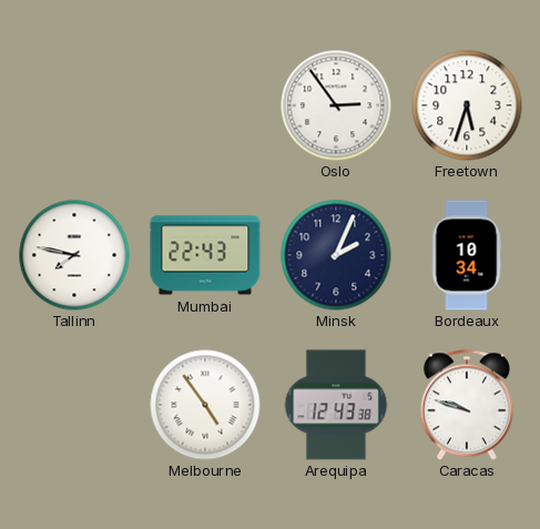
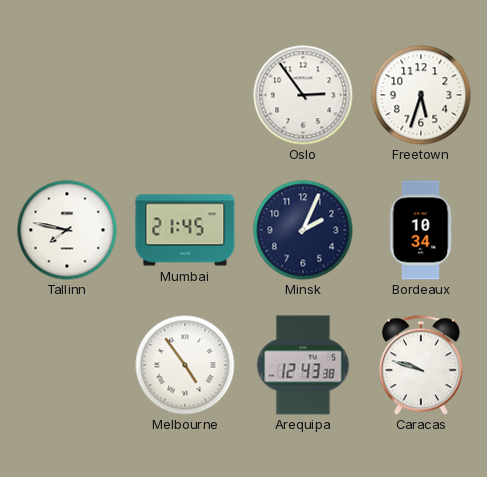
Mumbai: 22:43 -> 21:45 (185, 230)
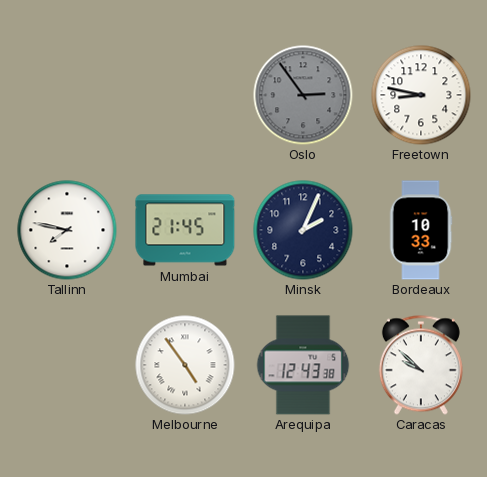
Oslo dial: white -> grey (303, 95)
Freetown: 5:33 -> 8:47 (421, 95)
Bordeaux: 10:34 -> 10:33 (421, 230)
Caracas: 9:48 -> 9:52 (421, 365)
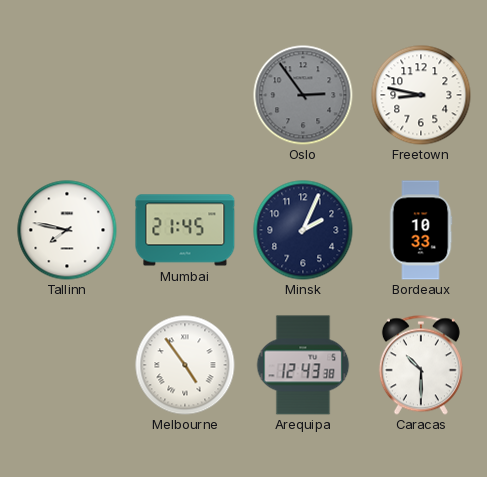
Caracas: 9:52 -> 10:30 (421, 365)
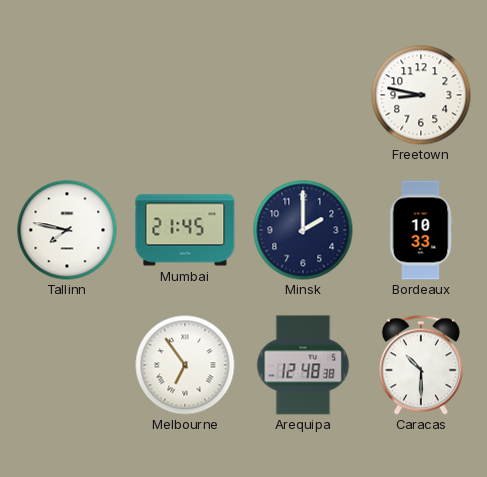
Oslo: 2:54 -> none (303, 95)
Minsk: 2:04 -> 2:00 (303, 230)
Melbourne: 4:54 -> 6:54 (185, 365)
Arequipa: 12:43 -> 12:48 (303, 365)
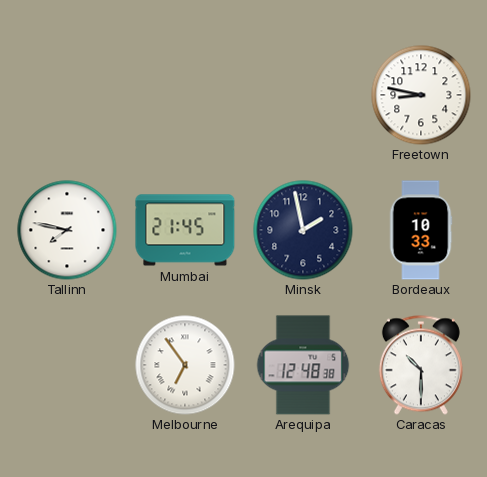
Minsk: 2:00 -> 1:58 (303, 230)
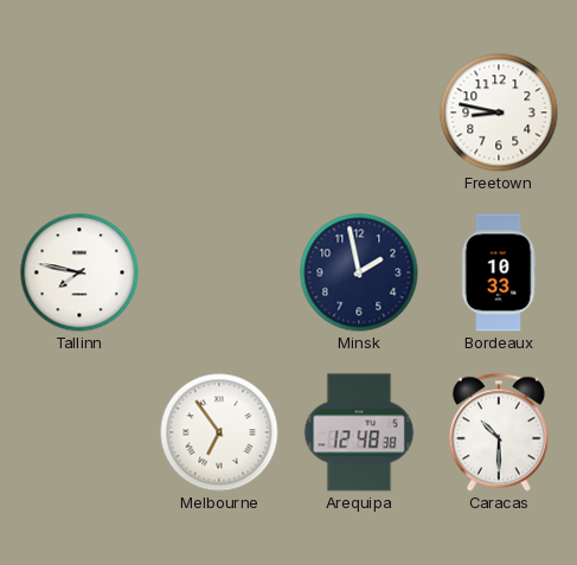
Mumbai: 21:45 -> none (185, 230)
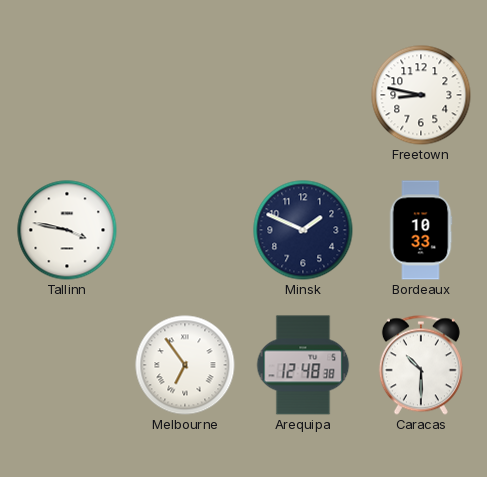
Tallinn: 7:47 -> 3:47 (67, 230)
Minsk: 1:58 -> 1:49 (303, 230)
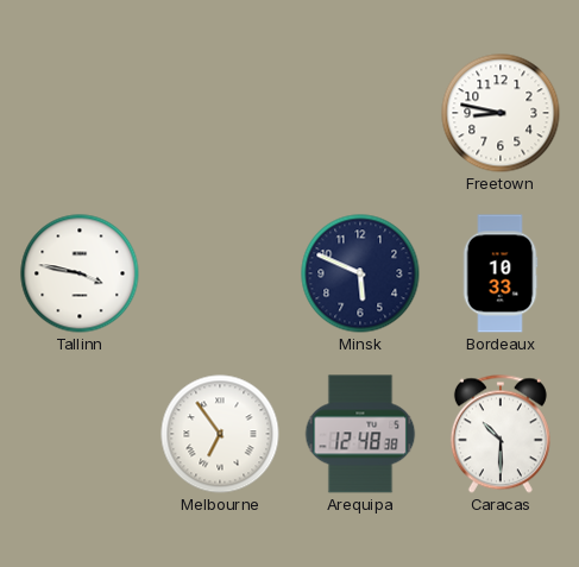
Minsk: 1:49 -> 5:49 (360, 273)
